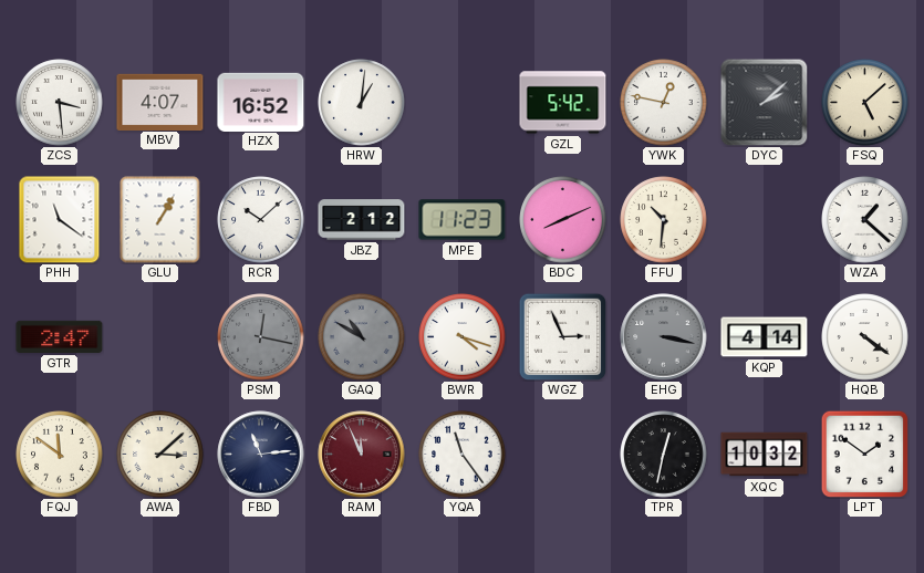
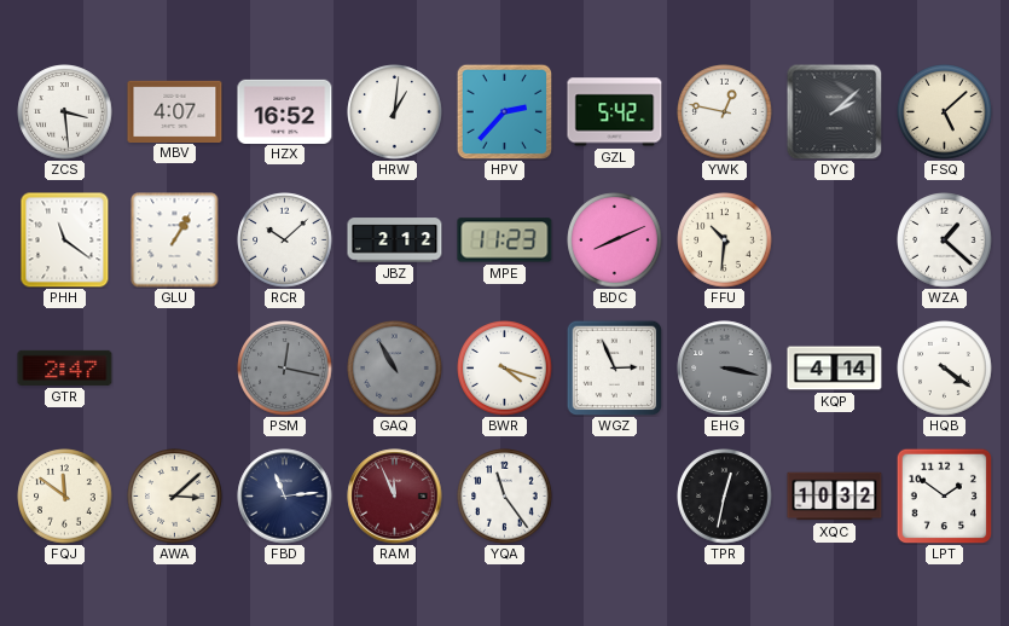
HPV: none -> 2:37 (504, 111)
GAQ: 10:50 -> 10:55 (395, 369)
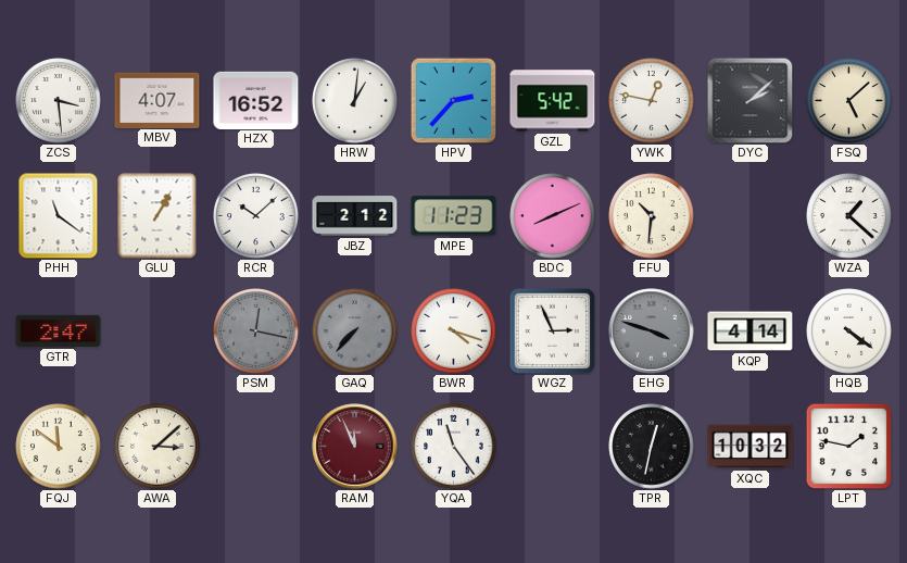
GAQ: 10:55 -> 7:37 (355, 331)
EHG: 3:17 -> 3:48 (652, 331)
FBD: 11:14 -> none (285, 497)
LPT: 1:51 -> 1:47 (848, 446)
